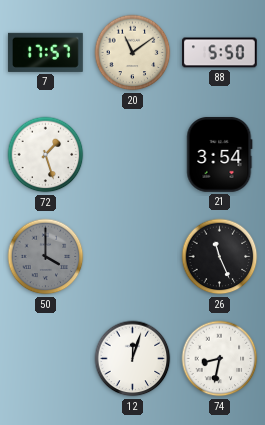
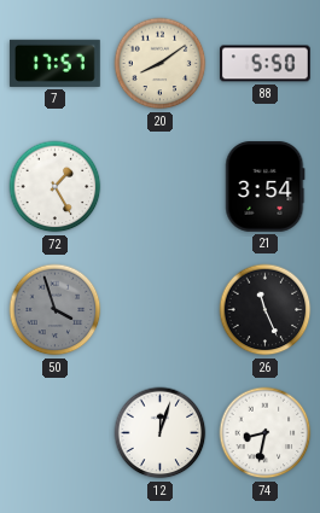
20: 11:09 -> 8:09 (161, 64)
72: 1:27 -> 1:25 (56, 187)
50: 4:00 -> 3:57 (56, 310)
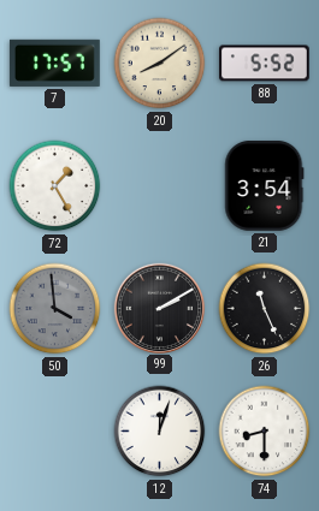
88: 5:50 -> 5:52 (265, 64)
50: 3:57 -> 3:59 (55, 309)
99: none -> 2:10 (159, 308)
74: 8:32 -> 8:30 (265, 432)
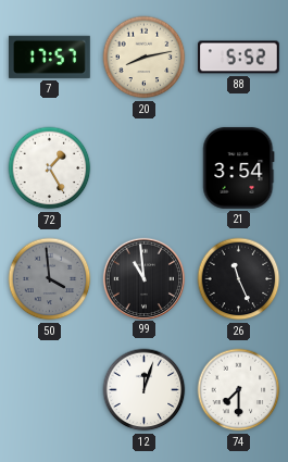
20: 8:09 -> 8:13 (145, 58)
99: 2:10 -> 10:59 (143, 278)
74: 8:30 -> 7:30 (239, 390)
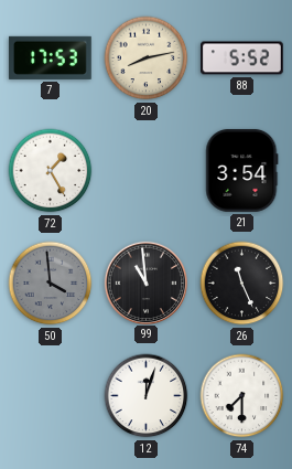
7: 17:57 -> 17:53 (50, 57)
